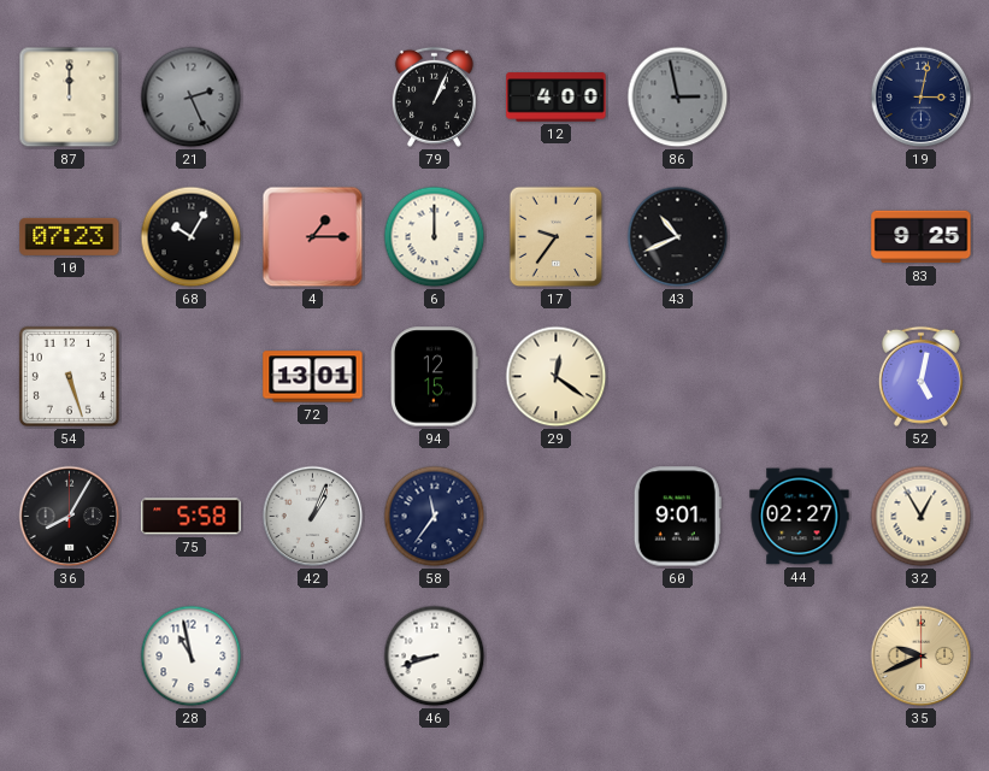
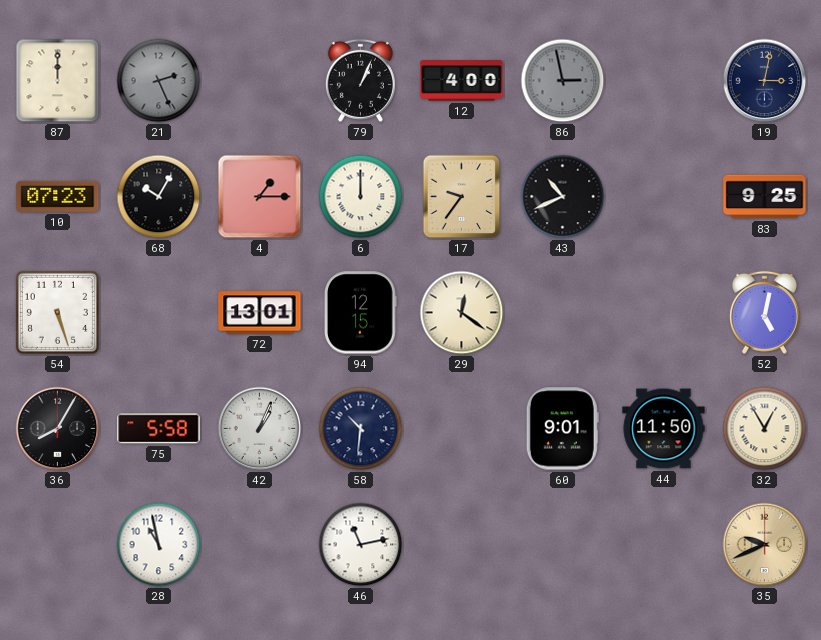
58: 11:36 -> 10:31 (361, 429)
44: 02:27 -> 11:50 (664, 429)
46: 8:42 -> 11:13 (361, 545)
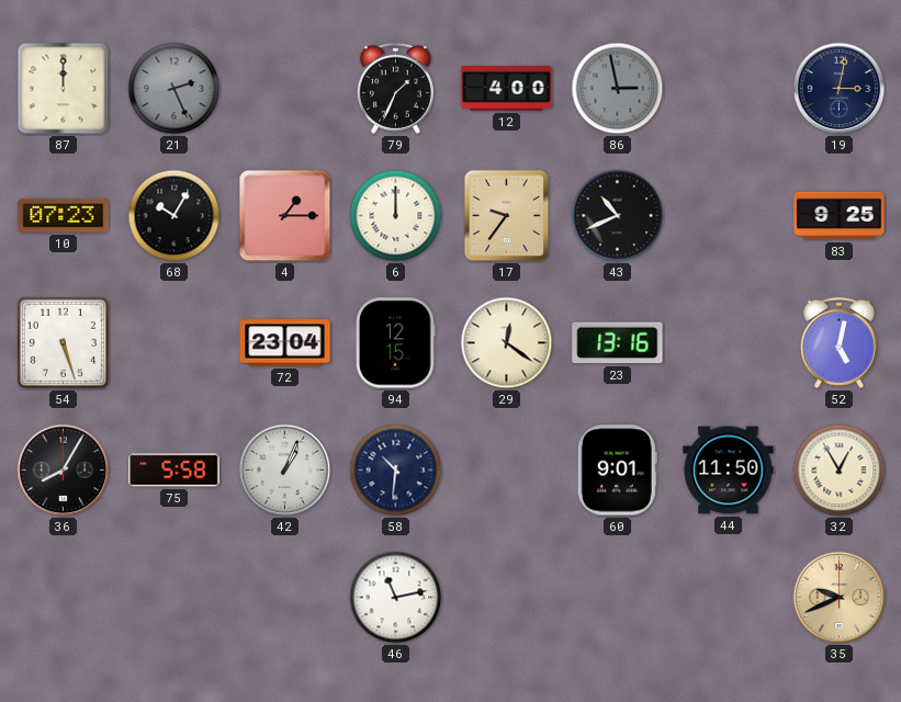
79: 1:04 -> 1:34 (395, 88)
72: 13:01 -> 23:04 (285, 343)
23: none -> 13:16 (618, 343)
28: 10:58 -> none (159, 545)
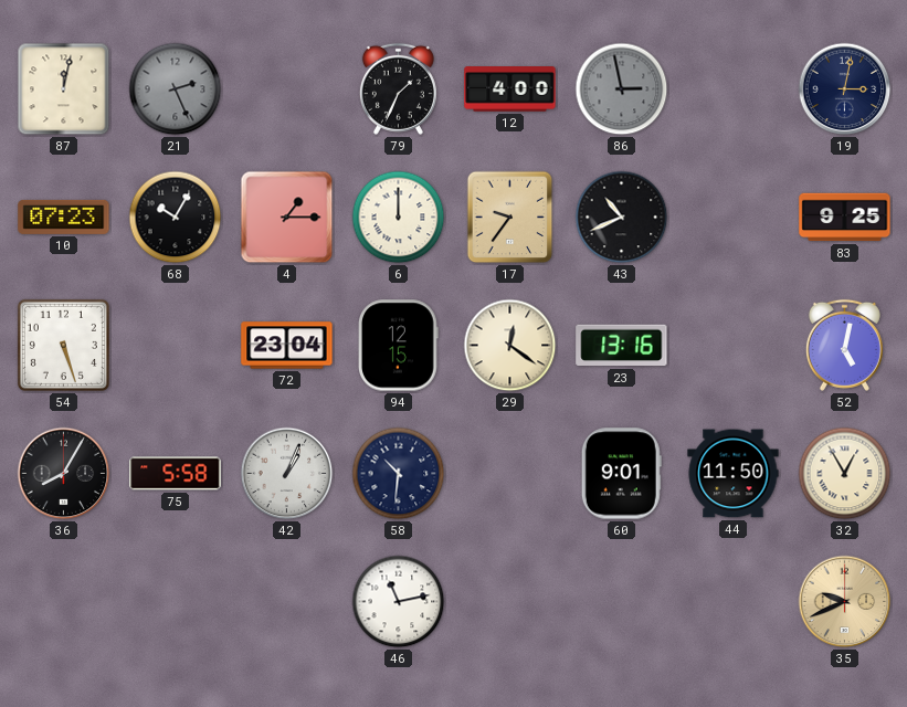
87: 12:00 -> 12:02 (64, 89)
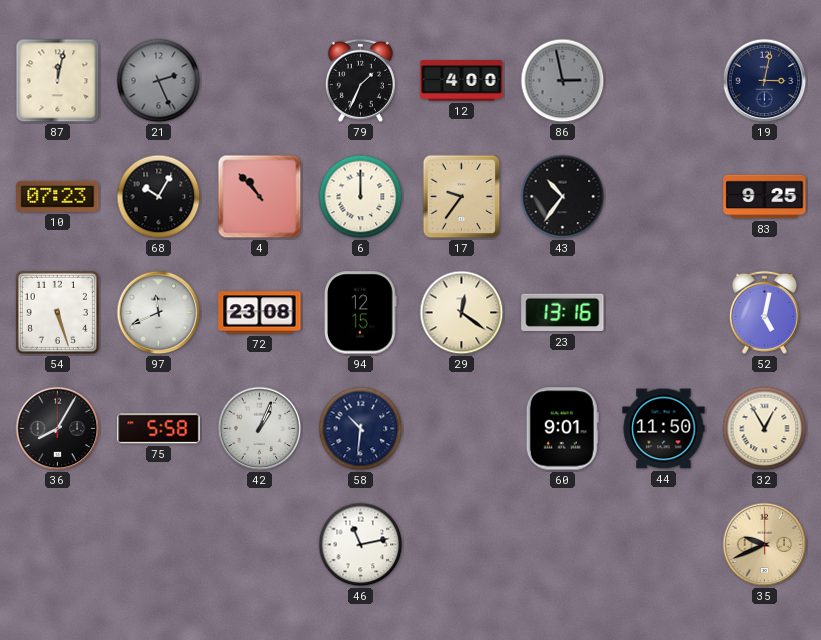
4: 1:15 -> 10:53 (260, 197)
43: 10:41 -> 10:36 (563, 197)
97: none -> 11:41 (159, 313)
72: 23:04 -> 23:08 (260, 313)
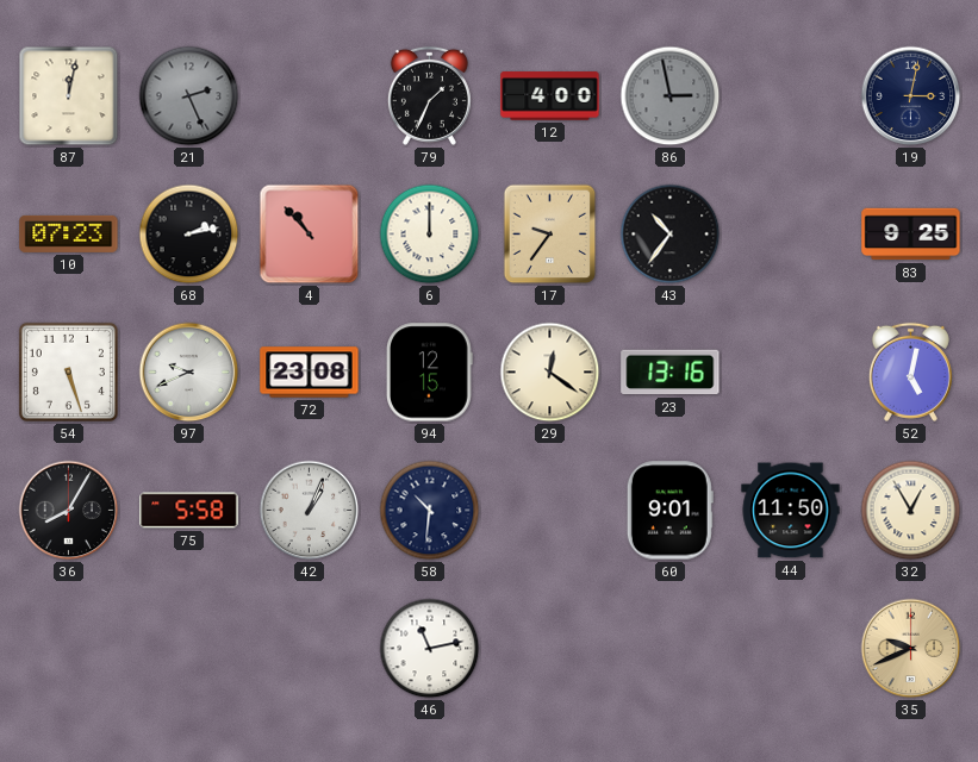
68: 10:05 -> 2:13 (189, 235)
97: 11:41 -> 9:41 (189, 373)
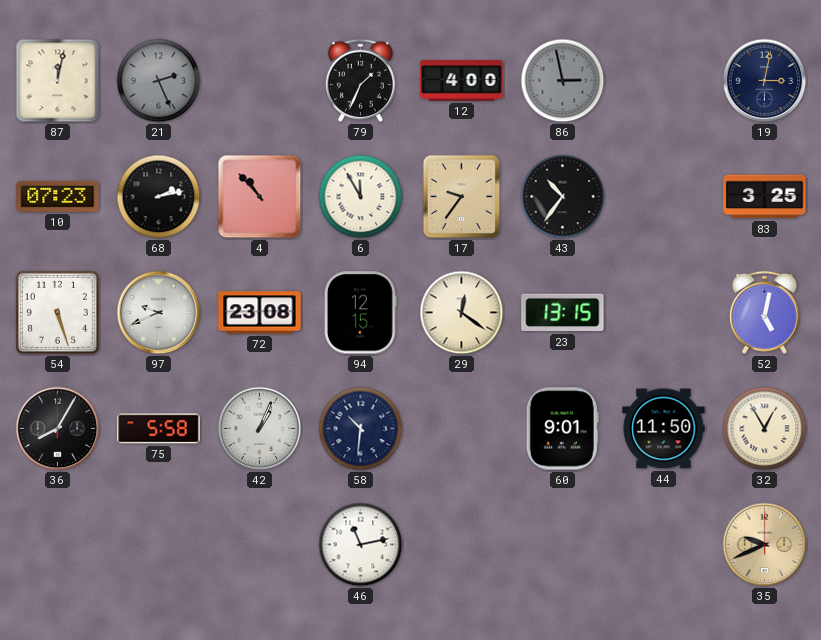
6: 12:00 -> 11:55 (361, 197)
83: 9:25 -> 3:25 (765, 197)
23: 13:16 -> 13:15 (563, 313)
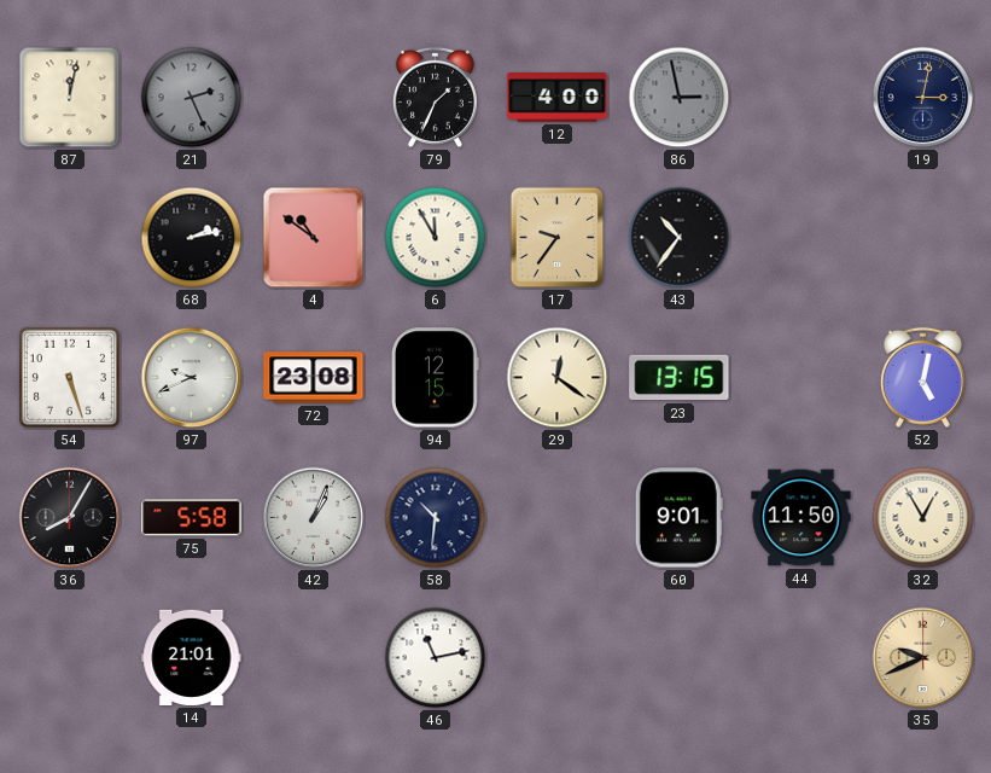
10: 07:23 -> none (58, 196)
4: 10:53 -> 10:51 (314, 238)
83: 3:25 -> none (765, 197)
14: none -> 21:01 (192, 657)
